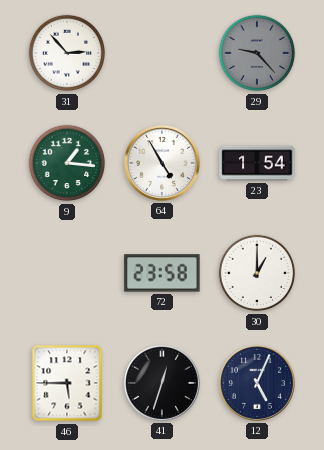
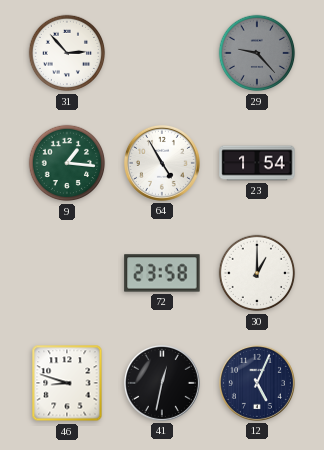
46: 5:45 -> 8:48 (67, 383)
41: 12:33 -> 12:32 (162, 383)
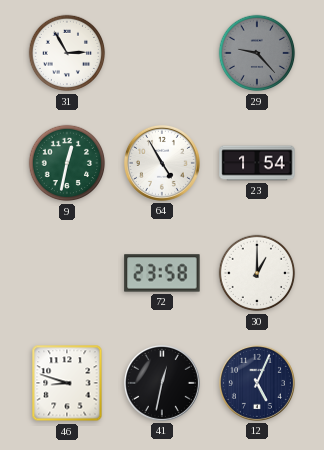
31: 2:53 -> 2:55 (67, 53)
9: 1:16 -> 12:32 (67, 163)
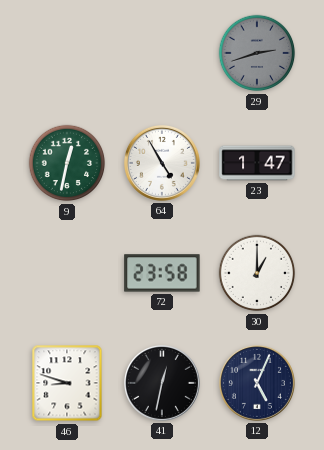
31: 2:55 -> none (67, 53)
29: 9:23 -> 2:42 (257, 53)
23: 1:54 -> 1:47 (257, 163)
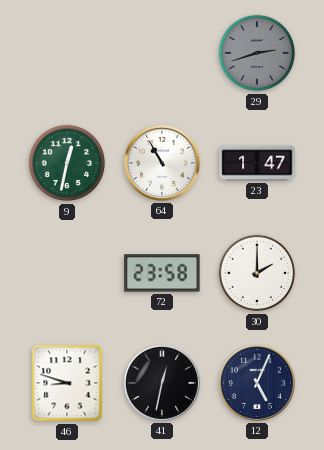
64: 4:55 -> 10:55 (162, 163)
30: 1:00 -> 2:00 (257, 273)
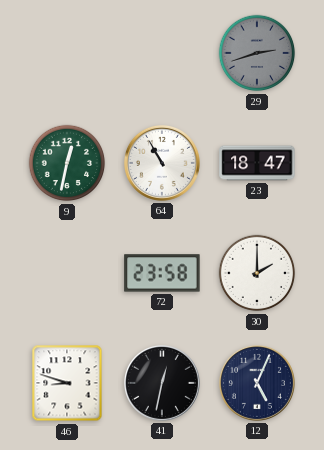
23: 1:47 -> 18:47 (257, 163)
